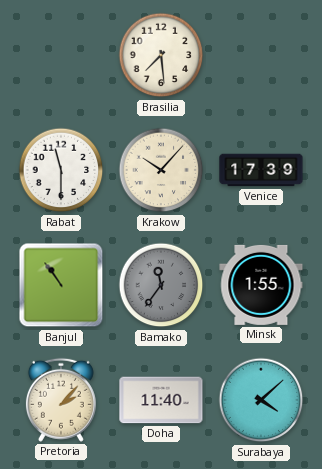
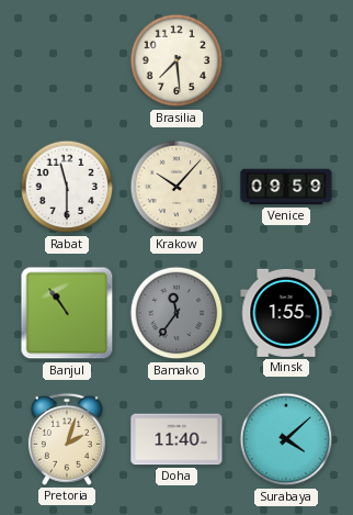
Venice: 17:39 -> 09:59 (286, 187)
Pretoria: 2:07 -> 2:03 (67, 439)
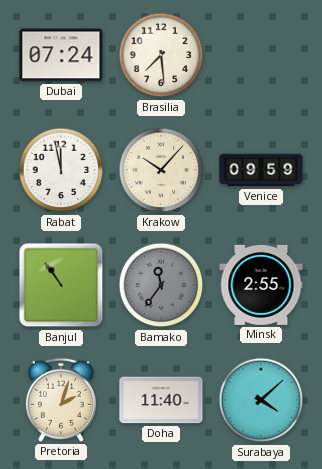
Dubai: none -> 07:24 (61, 55)
Rabat: 11:30 -> 11:58 (61, 170)
Minsk: 1:55 -> 2:55 (261, 285)
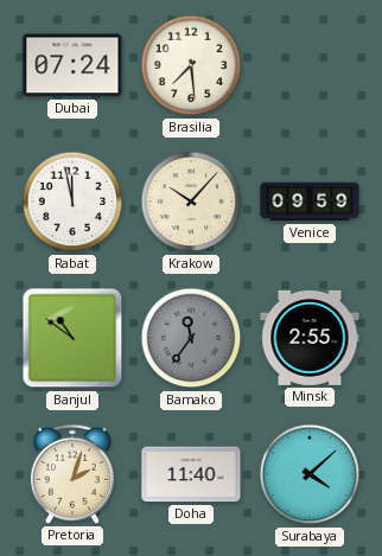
Banjul: 10:54 -> 10:51 (72, 338)
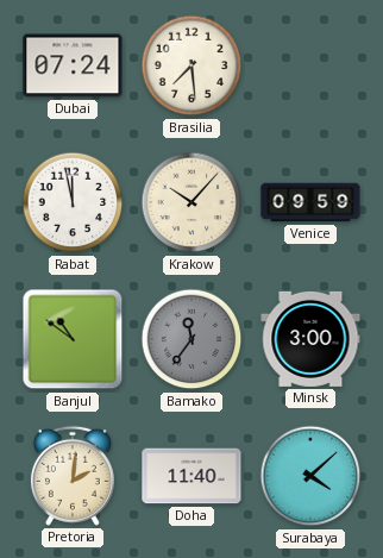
Minsk: 2:55 -> 3:00 (310, 339)
Pretoria: 2:03 -> 2:01 (73, 476)
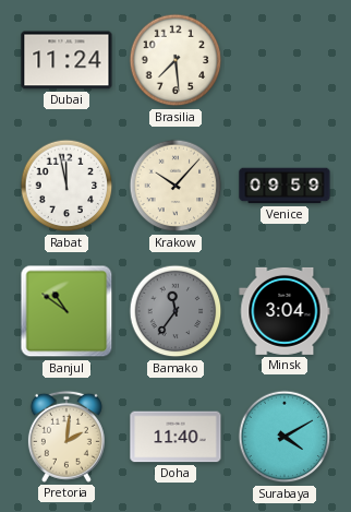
Dubai: 07:24 -> 11:24 (66, 60)
Minsk: 3:00 -> 3:04 (285, 311)
Surabaya: 4:08 -> 4:10 (285, 437)
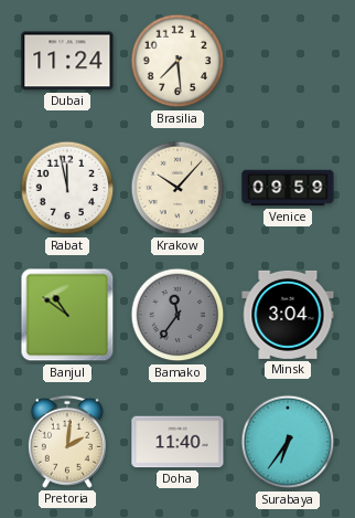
Surabaya: 4:10 -> 6:36 (288, 442)
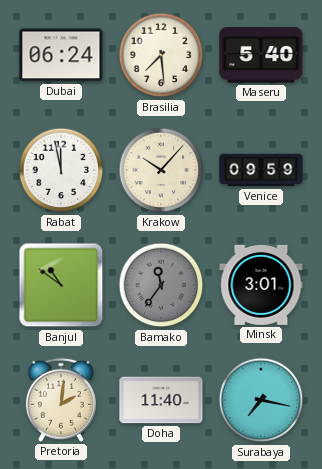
Dubai: 11:24 -> 06:24 (61, 55)
Maseru: none -> 5:40 (261, 55)
Minsk: 3:04 -> 3:01 (261, 285)
Surabaya: 6:36 -> 7:17 (261, 400)
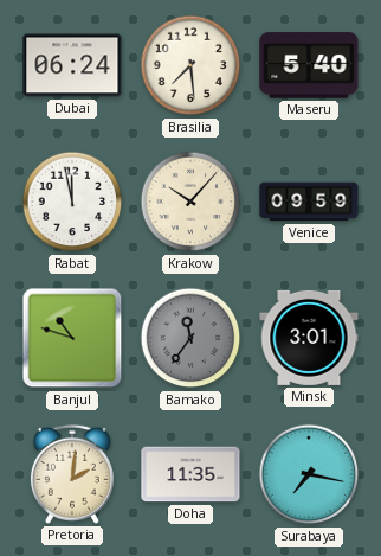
Banjul: 10:51 -> 10:48 (72, 338)
Doha: 11:40 -> 11:35 (190, 474)
